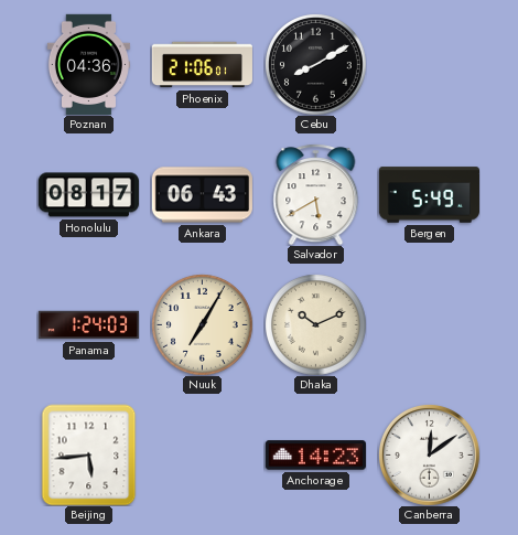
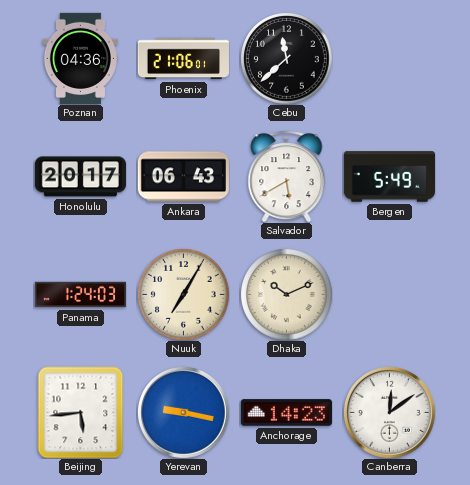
Cebu: 8:10 -> 11:38 (287, 59)
Honolulu: 08:17 -> 20:17 (80, 177)
Yerevan: none -> 9:17 (183, 412)
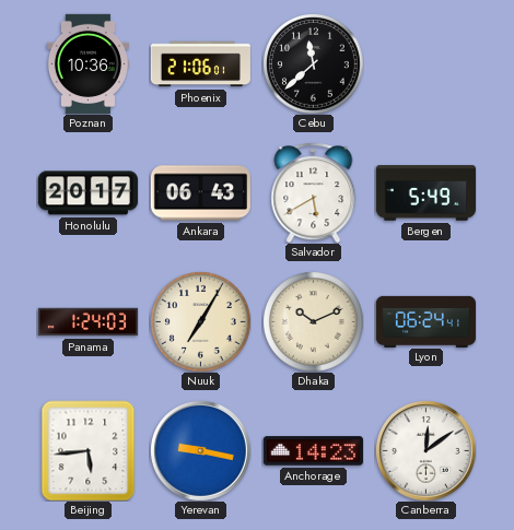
Poznan: 04:36 -> 10:36 (87, 63)
Lyon: none -> 06:24 (425, 321)
